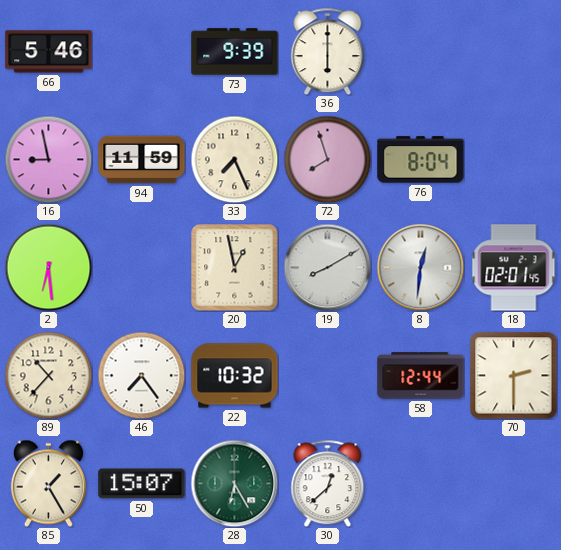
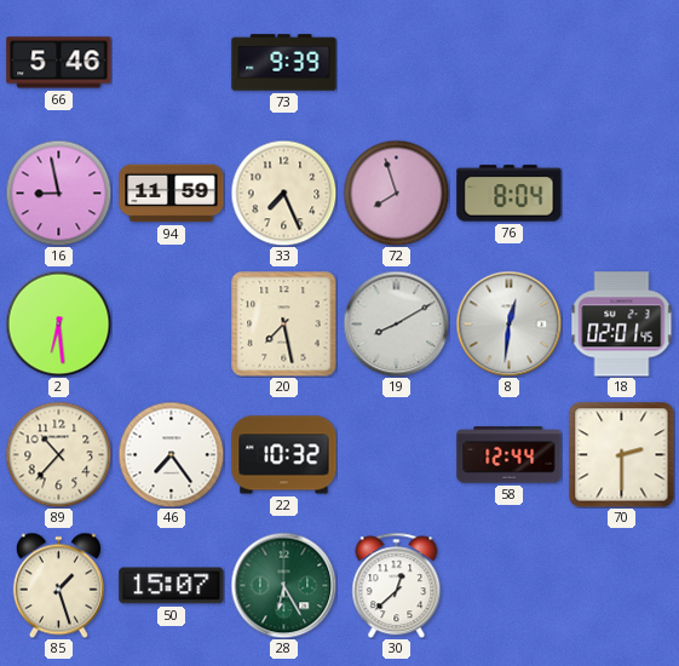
36: 6:00 -> none (328, 51)
20: 12:58 -> 7:28 (284, 325)
85: 1:25 -> 1:27 (58, 585)
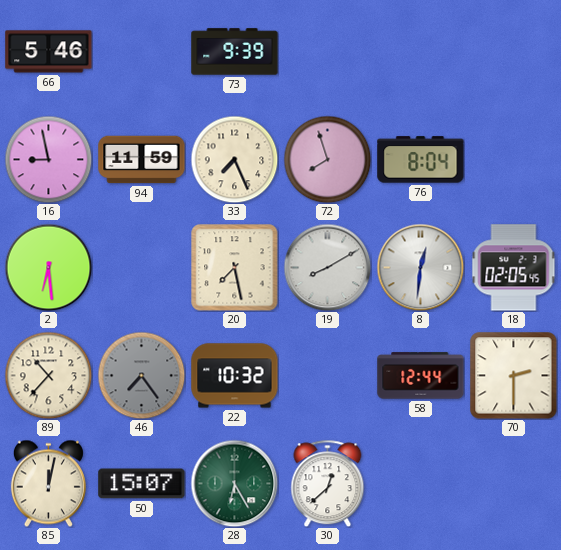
18: 02:01 -> 02:05 (514, 268)
46 dial: white -> grey (141, 375)
85: 1:27 -> 12:02 (48, 483)
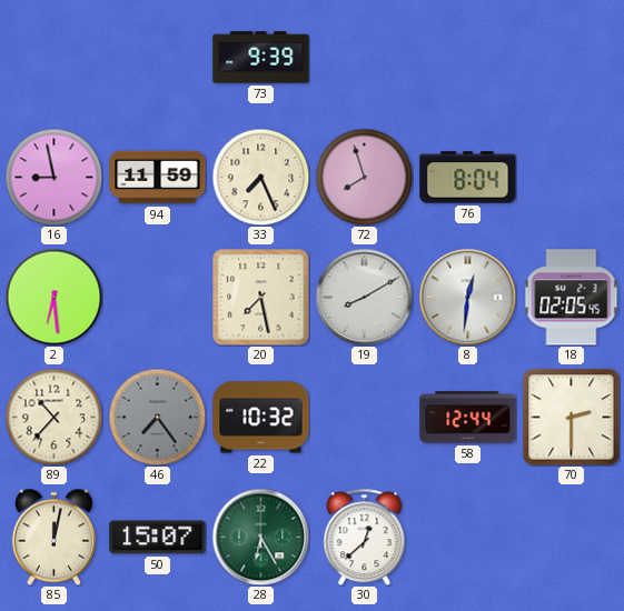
66: 5:46 -> none (49, 52)
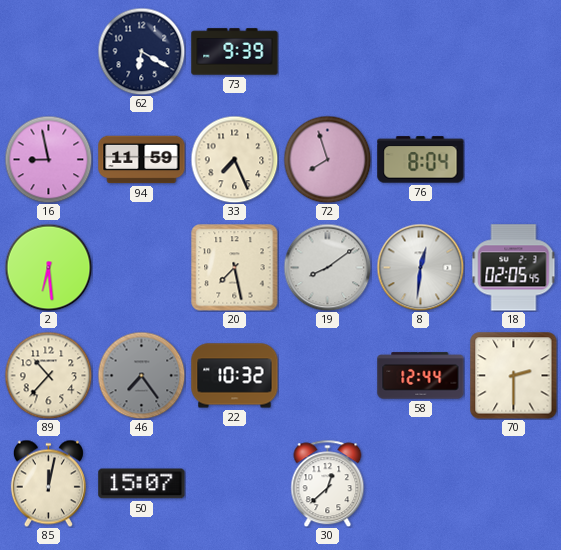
62: none -> 6:20 (141, 51)
19: 8:10 -> 8:09 (327, 267)
28: 6:25 -> none (260, 537)
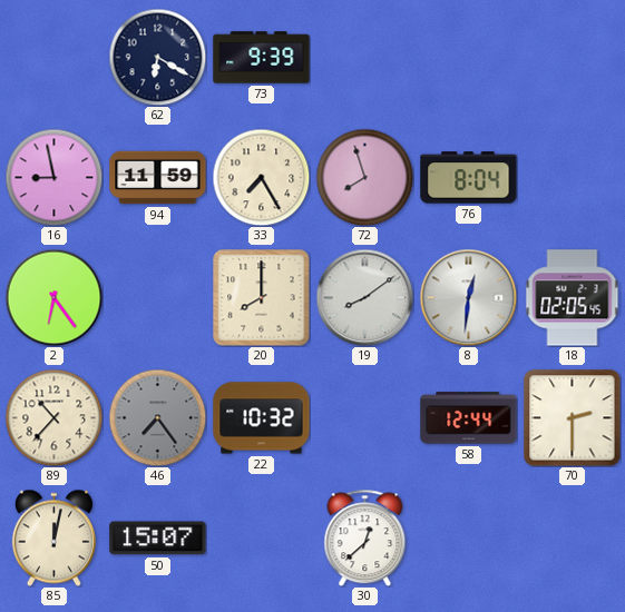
33: 7:26 -> 7:25 (261, 177)
2: 6:29 -> 6:24 (53, 297)
20: 7:28 -> 8:00 (262, 298)
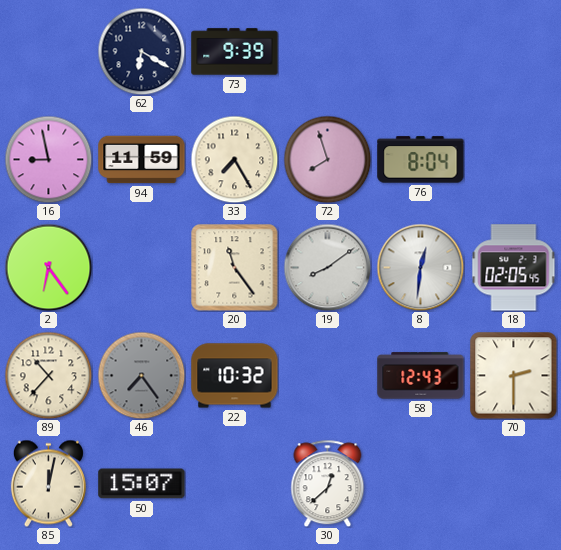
20: 8:00 -> 11:24 (235, 268)
58: 12:44 -> 12:43 (421, 376)
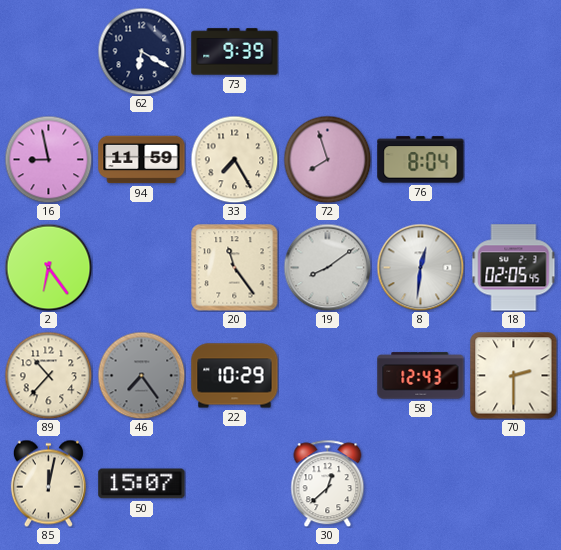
22: 10:32 -> 10:29 (235, 376)
